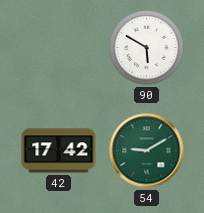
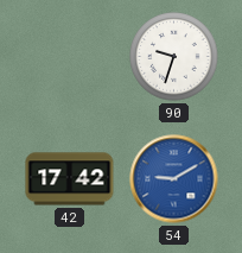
90: 5:50 -> 9:33 (174, 57)
54 dial: green -> blue (174, 179)
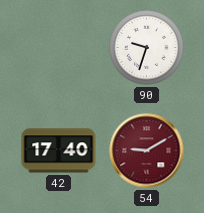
42: 17:42 -> 17:40 (59, 151)
54 dial: blue -> burgundy (147, 151)
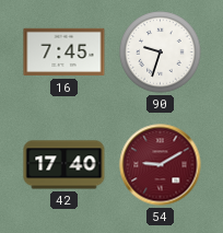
16: none -> 7:45 (64, 53)
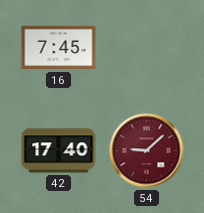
90: 9:33 -> none (161, 53)
54: 9:10 -> 9:08 (147, 151)
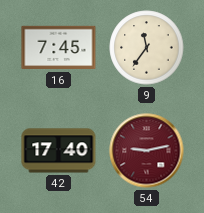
9: none -> 11:36 (147, 48)
54: 9:08 -> 9:13 (147, 151)
